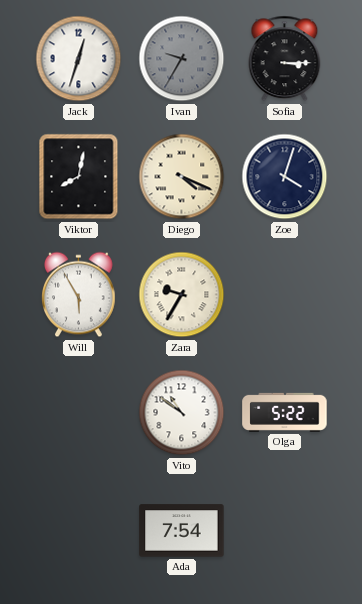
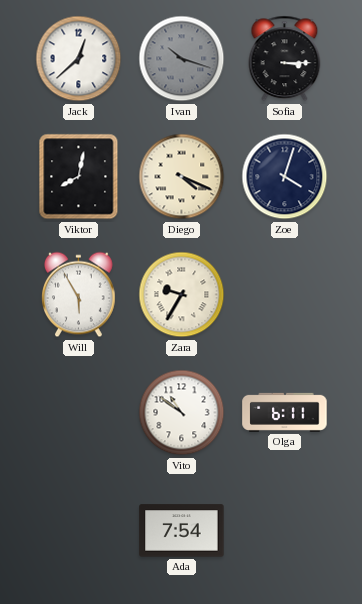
Jack: 12:33 -> 12:38 (79, 59)
Ivan: 9:35 -> 10:18 (182, 59)
Olga: 5:22 -> 6:11 (285, 412)
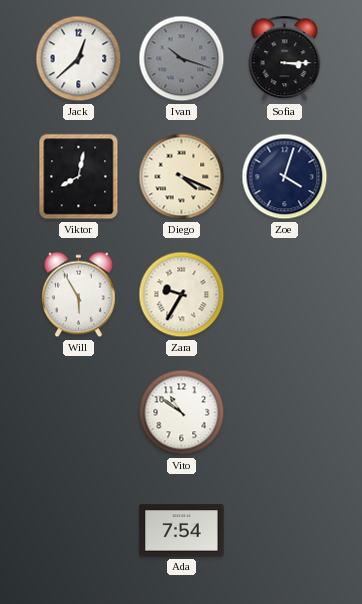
Olga: 6:11 -> none (285, 412)
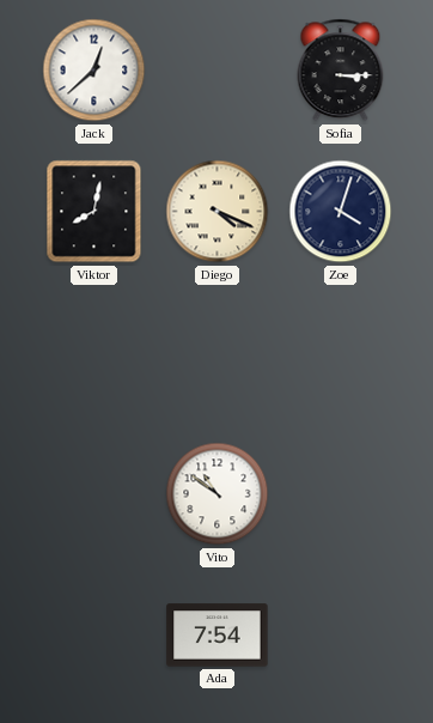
Ivan: 10:18 -> none (182, 59)
Will: 5:55 -> none (79, 295)
Zara: 9:35 -> none (182, 295)
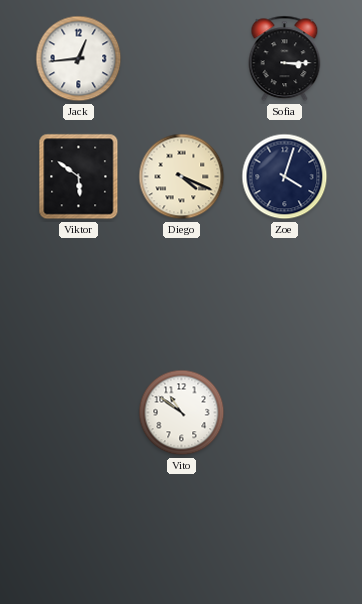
Jack: 12:38 -> 12:44 (79, 59)
Viktor: 8:02 -> 5:51 (79, 177)
Ada: 7:54 -> none (218, 636)
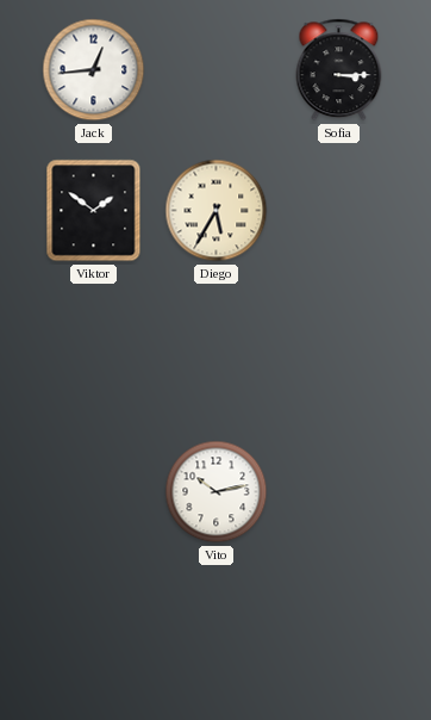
Viktor: 5:51 -> 1:51 (94, 211)
Diego: 4:19 -> 5:35 (217, 211)
Zoe: 4:03 -> none (285, 177)
Vito: 10:51 -> 10:13 (217, 492)
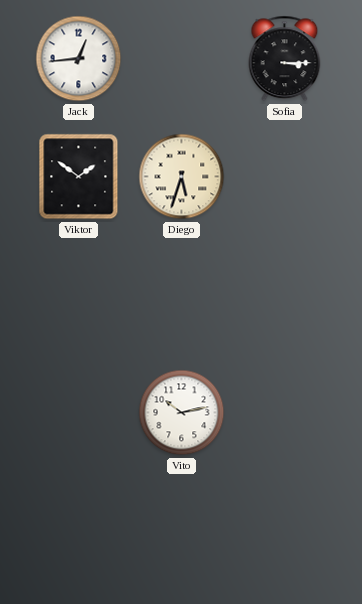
Diego: 5:35 -> 5:33 (182, 177)
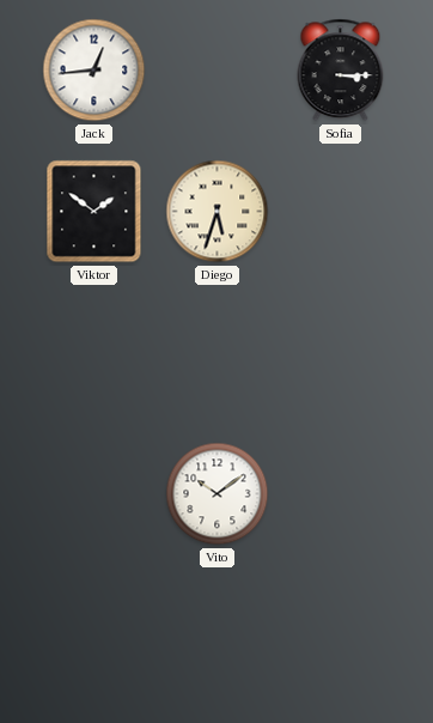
Vito: 10:13 -> 10:09 (218, 494)
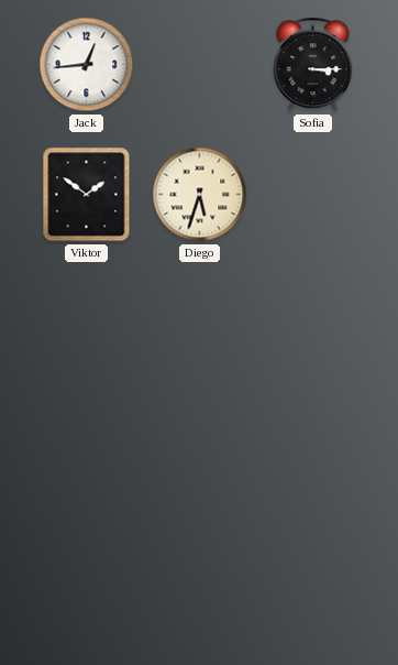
Vito: 10:09 -> none (218, 494)
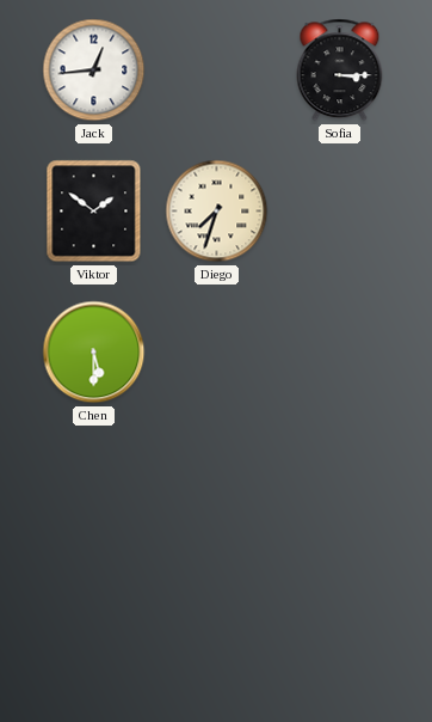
Diego: 5:33 -> 7:33 (217, 212)
Chen: none -> 5:30 (94, 353)
